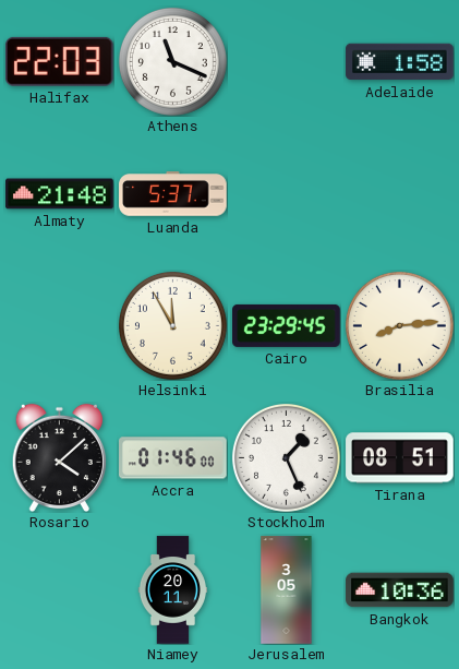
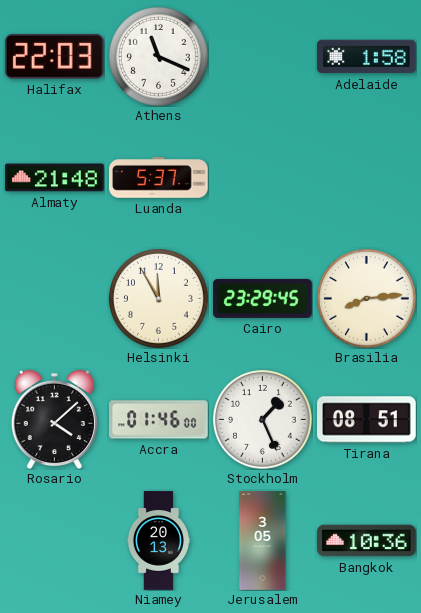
Niamey: 20:11 -> 20:13 (158, 541)
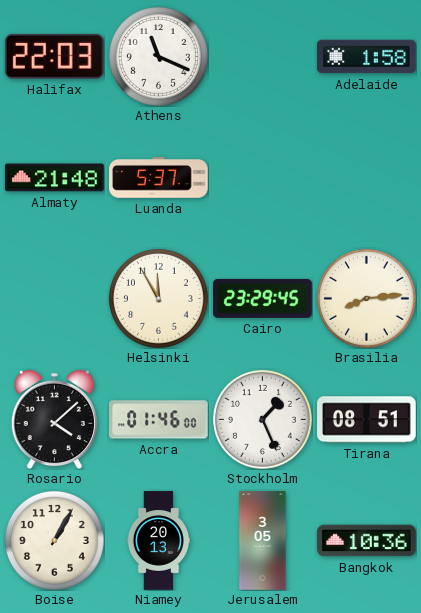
Boise: none -> 1:05 (54, 540)
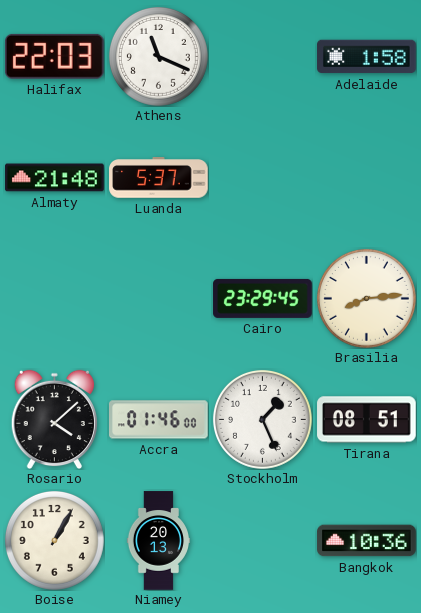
Helsinki: 11:55 -> none (158, 298)
Jerusalem: 3:05 -> none (263, 541)
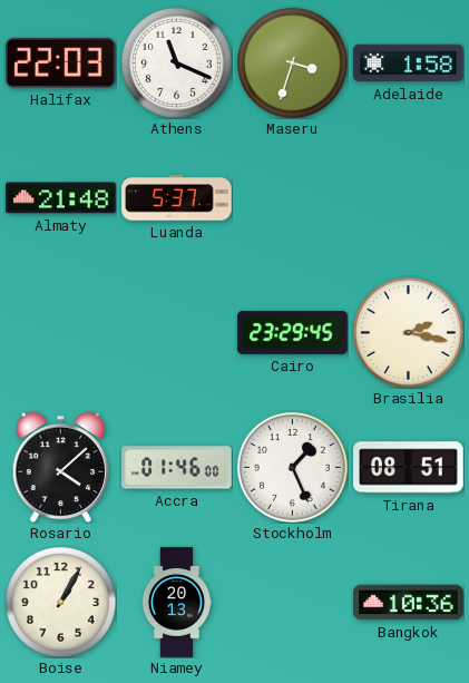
Maseru: none -> 3:33 (292, 62)
Brasilia: 8:14 -> 2:17 (408, 332)
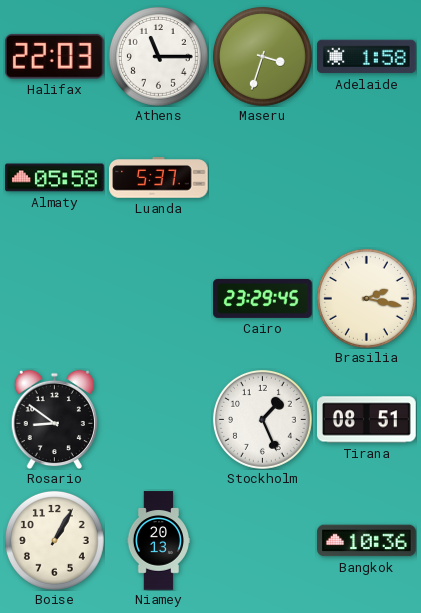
Athens: 11:19 -> 11:15 (158, 56)
Almaty: 21:48 -> 05:58 (55, 178)
Rosario: 4:08 -> 8:51 (54, 419)
Accra: 01:46 -> none (177, 468)
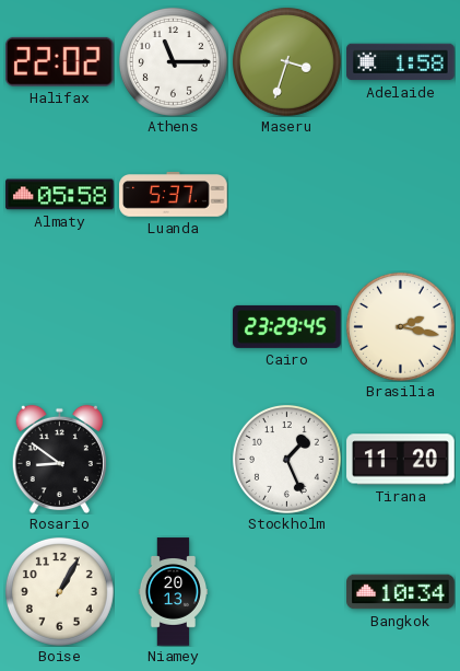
Halifax: 22:03 -> 22:02 (59, 61)
Tirana: 08:51 -> 11:20 (401, 460)
Bangkok: 10:36 -> 10:34 (401, 592)
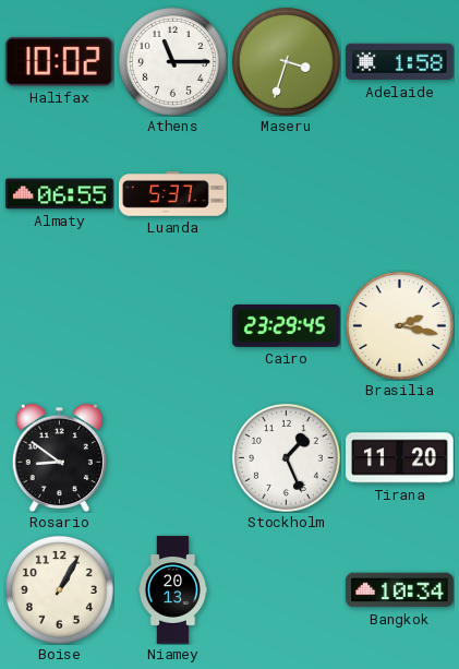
Halifax: 22:02 -> 10:02 (59, 61)
Almaty: 05:58 -> 06:55 (60, 194)
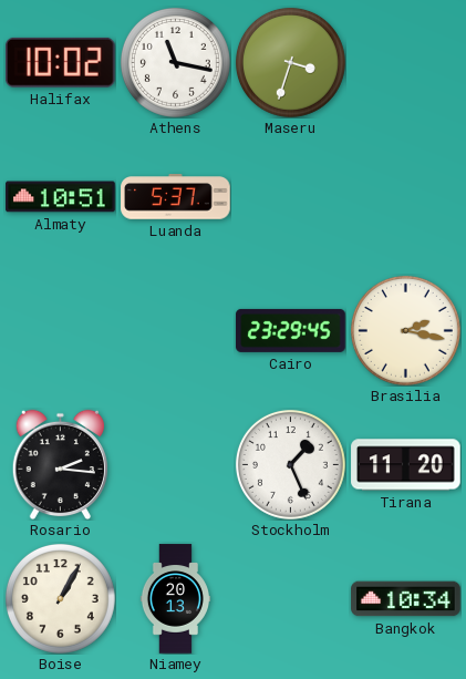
Athens: 11:15 -> 11:17 (175, 62)
Adelaide: 1:58 -> none (400, 62)
Almaty: 06:55 -> 10:51 (61, 197)
Rosario: 8:51 -> 2:16 (60, 464)
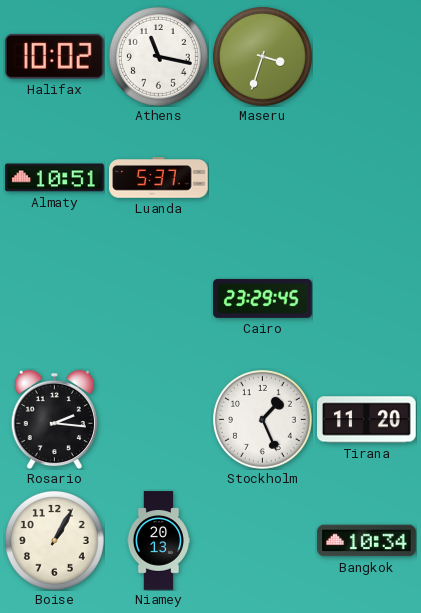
Brasilia: 2:17 -> none (405, 330)
